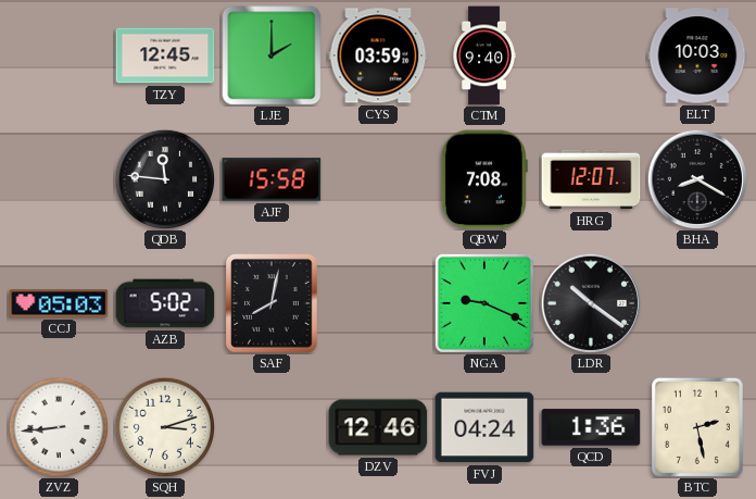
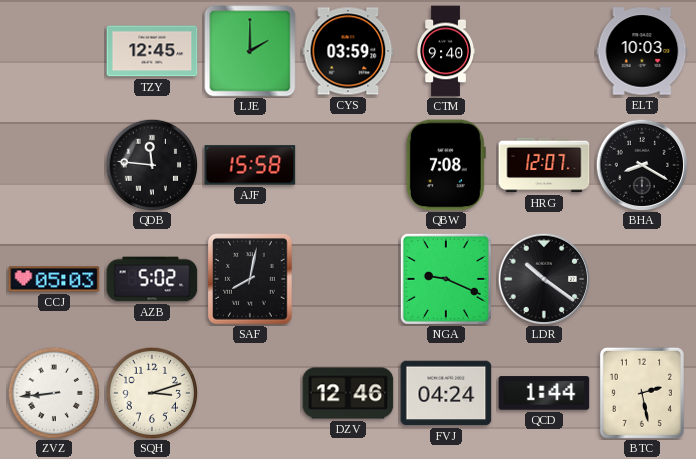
QCD: 1:36 -> 1:44 (544, 393)
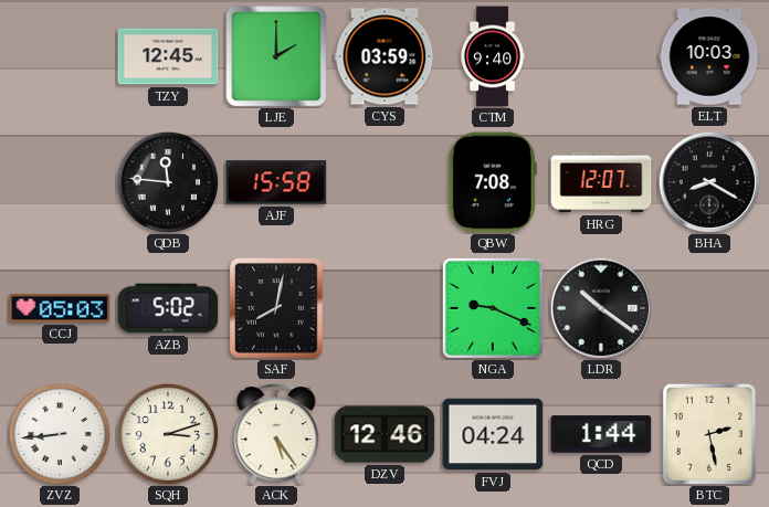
ACK: none -> 5:24 (276, 435)
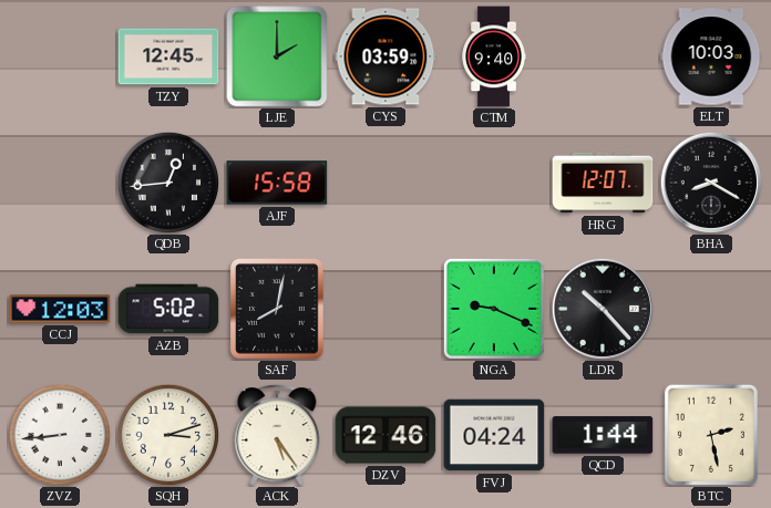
QDB: 11:46 -> 12:44 (167, 182)
QBW: 7:08 -> none (493, 182)
CCJ: 05:03 -> 12:03 (60, 309)
LDR: 10:21 -> 10:23 (603, 309)
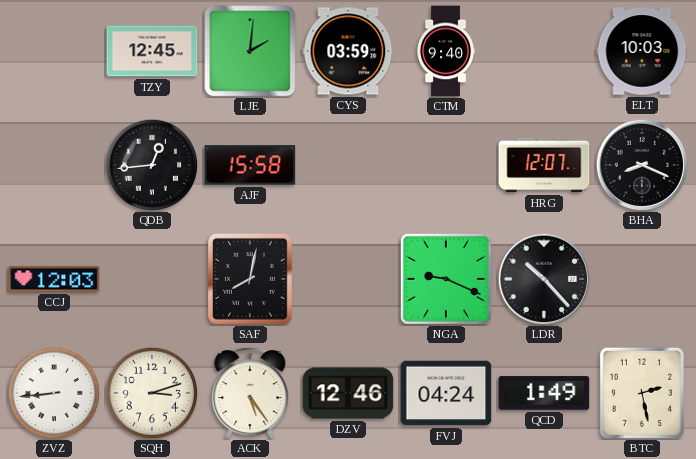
LJE: 2:00 -> 2:01 (250, 51)
BHA: 8:20 -> 8:19 (642, 165)
AZB: 5:02 -> none (168, 309)
QCD: 1:44 -> 1:49 (544, 393)
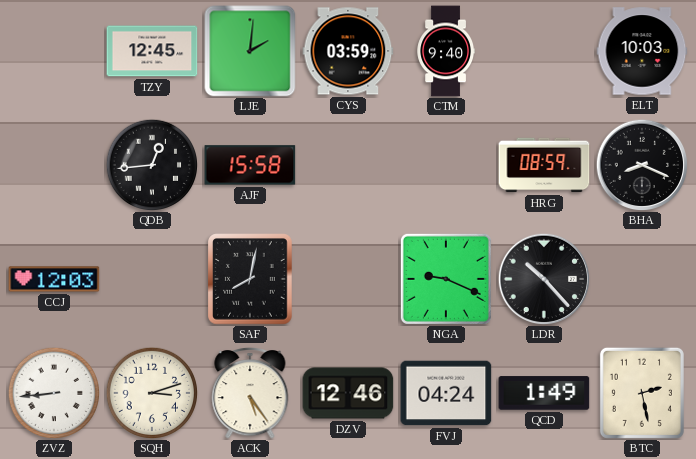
HRG: 12:07 -> 08:59 (544, 165)
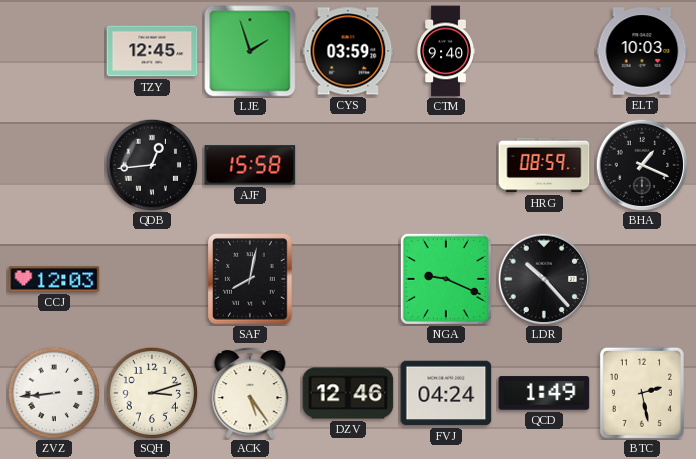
LJE: 2:01 -> 1:57 (250, 51)
BHA: 8:19 -> 1:19 (642, 165)
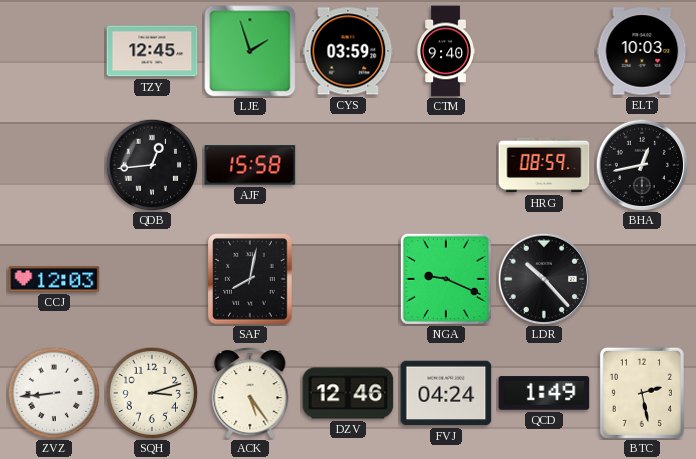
BHA: 1:19 -> 12:43 (642, 165)
